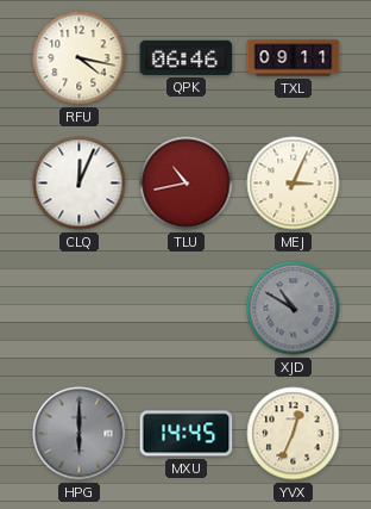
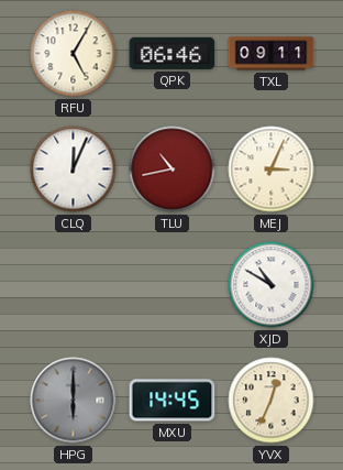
RFU: 4:17 -> 5:05 (74, 54)
XJD dial: grey -> white (272, 285)
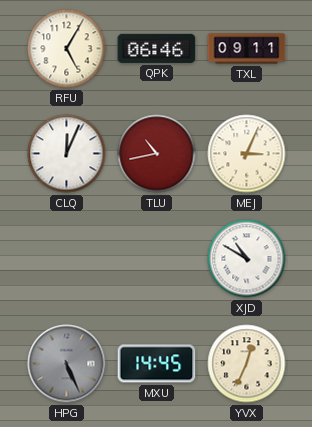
HPG: 6:00 -> 5:26 (67, 364)
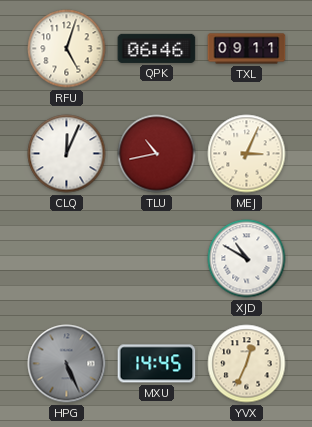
RFU: 5:05 -> 5:03 (67, 49)
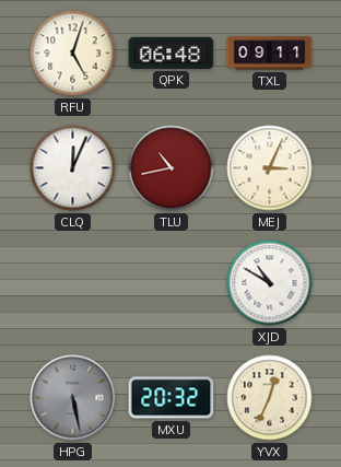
QPK: 06:46 -> 06:48 (172, 52)
HPG: 5:26 -> 5:28 (73, 398)
MXU: 14:45 -> 20:32 (172, 398)
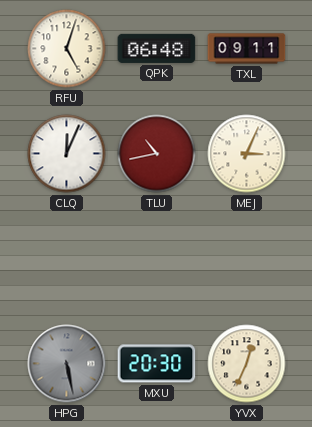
XJD: 10:50 -> none (270, 283)
MXU: 20:32 -> 20:30 (157, 364)
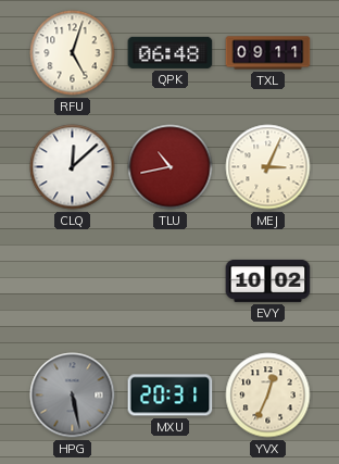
CLQ: 12:04 -> 12:08 (73, 167)
EVY: none -> 10:02 (268, 280)
MXU: 20:30 -> 20:31 (171, 396)
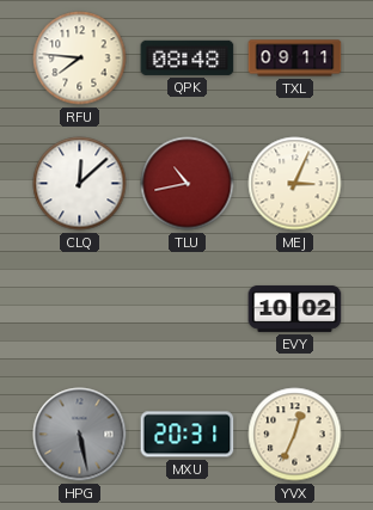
RFU: 5:03 -> 7:46 (80, 59)
QPK: 06:48 -> 08:48 (188, 57)
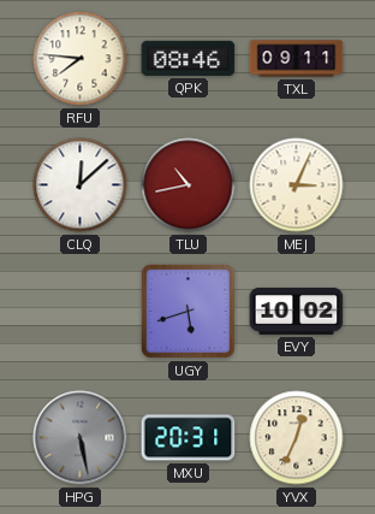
QPK: 08:48 -> 08:46 (189, 58)
UGY: none -> 5:42 (187, 311)
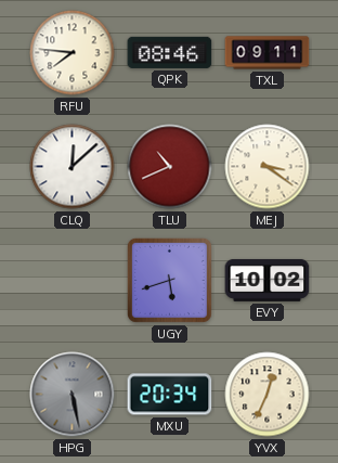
TLU: 10:43 -> 10:41 (170, 167)
MEJ: 3:04 -> 3:21 (268, 167)
MXU: 20:31 -> 20:34 (170, 395)
